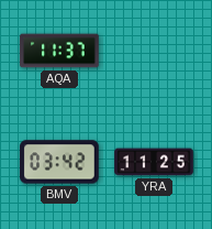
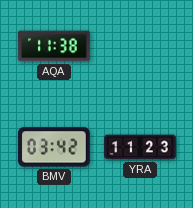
AQA: 11:37 -> 11:38 (54, 46)
YRA: 11:25 -> 11:23 (140, 147)
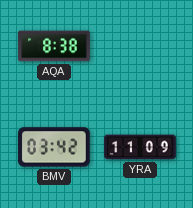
AQA: 11:38 -> 8:38 (54, 46)
YRA: 11:23 -> 11:09 (140, 147)
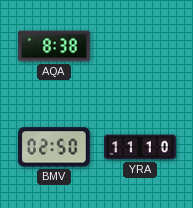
BMV: 03:42 -> 02:50 (54, 147)
YRA: 11:09 -> 11:10 (140, 147)
